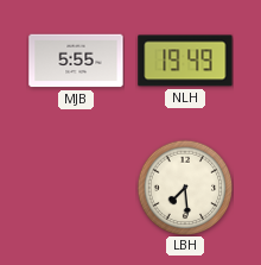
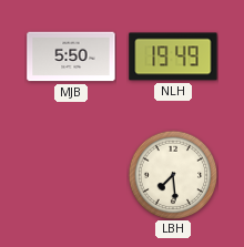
MJB: 5:55 -> 5:50 (71, 56)
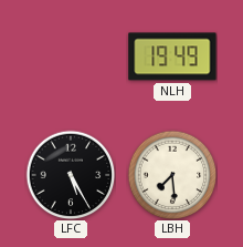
MJB: 5:50 -> none (71, 56)
LFC: none -> 5:25 (71, 175)
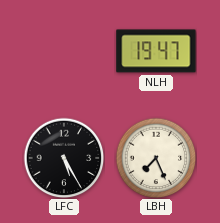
NLH: 19:49 -> 19:47 (156, 51)
LBH: 7:29 -> 7:26 (156, 158)
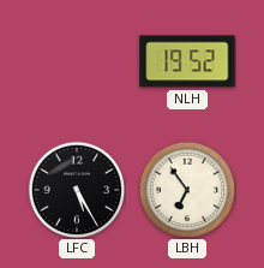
NLH: 19:47 -> 19:52 (187, 61)
LBH: 7:26 -> 6:54 (187, 190)
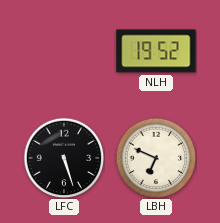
LFC: 5:25 -> 5:27 (64, 158)
LBH: 6:54 -> 6:49 (156, 158)
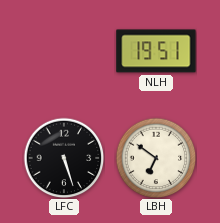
NLH: 19:52 -> 19:51 (156, 51)
LBH: 6:49 -> 6:51 (156, 158)
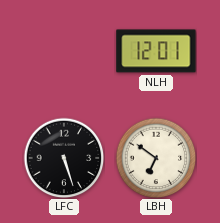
NLH: 19:51 -> 12:01 (156, 51)
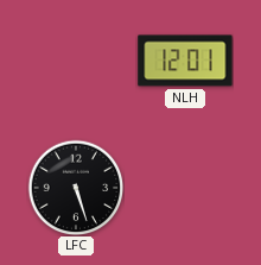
LBH: 6:51 -> none (156, 158)
